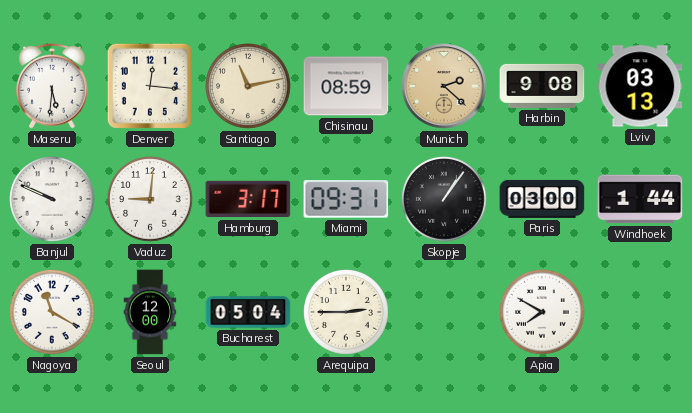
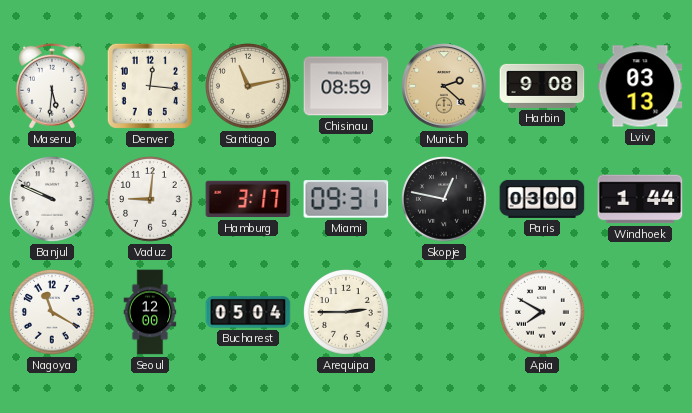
Skopje: 1:06 -> 12:47 (445, 200)
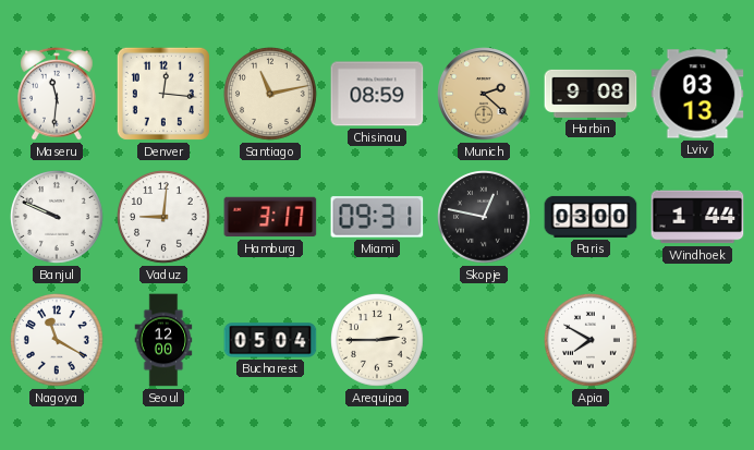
Maseru: 5:31 -> 11:31 (58, 94)
